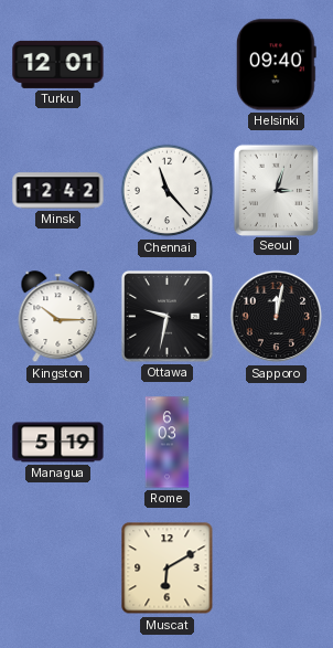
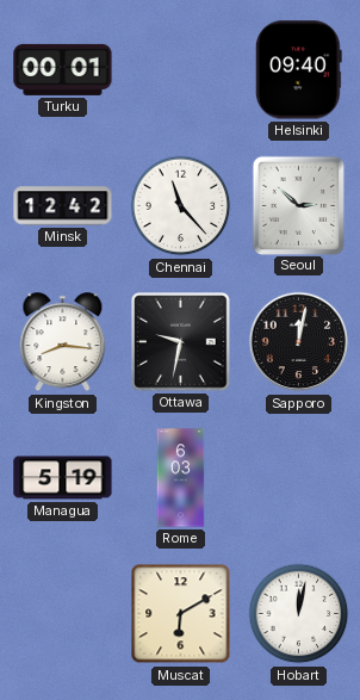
Turku: 12:01 -> 00:01 (63, 69)
Seoul: 3:03 -> 2:52 (298, 205)
Kingston: 10:15 -> 8:16 (63, 342)
Hobart: none -> 12:02 (299, 614)
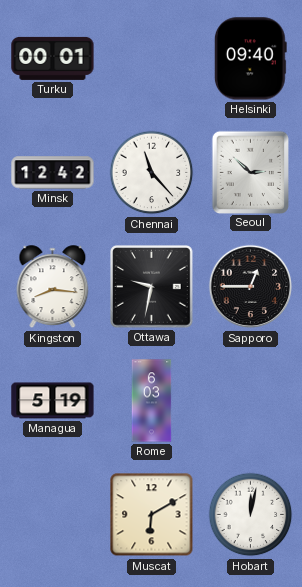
Sapporo: 12:02 -> 12:45 (251, 287)
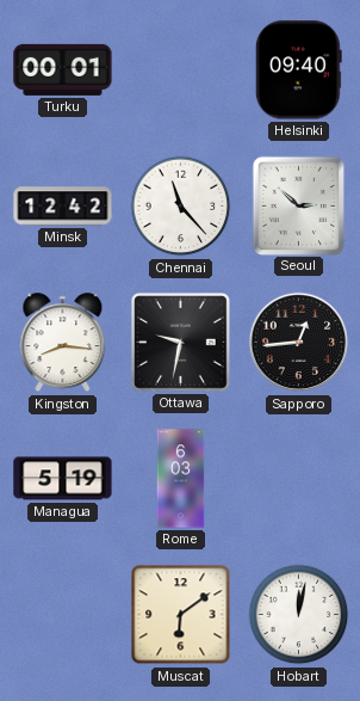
Sapporo: 12:45 -> 12:44 (299, 343)
Muscat: 6:10 -> 6:09 (181, 615)
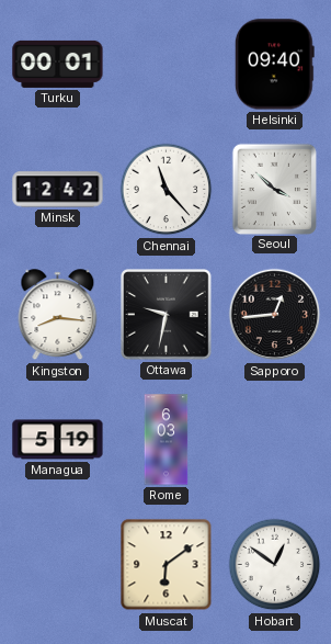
Seoul: 2:52 -> 3:52 (274, 189)
Hobart: 12:02 -> 12:51 (275, 565)
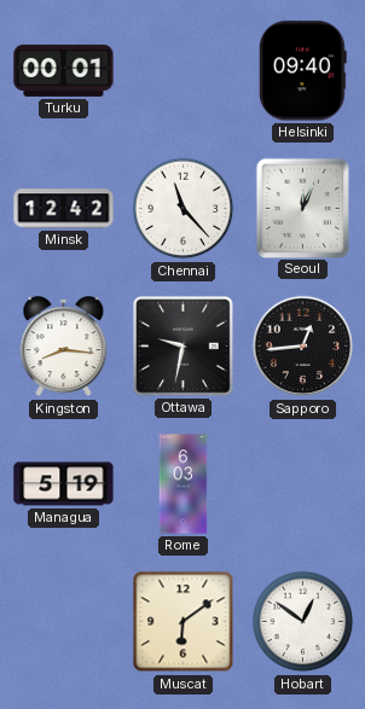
Seoul: 3:52 -> 12:04 (302, 208)
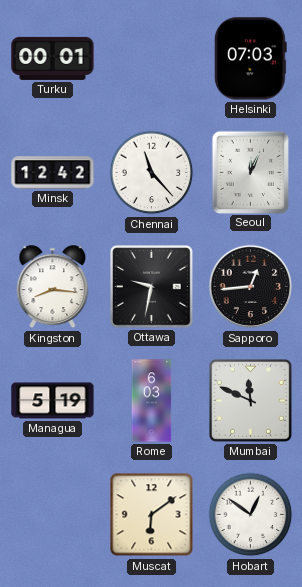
Helsinki: 09:40 -> 07:03 (250, 59)
Mumbai: none -> 11:49 (251, 401)
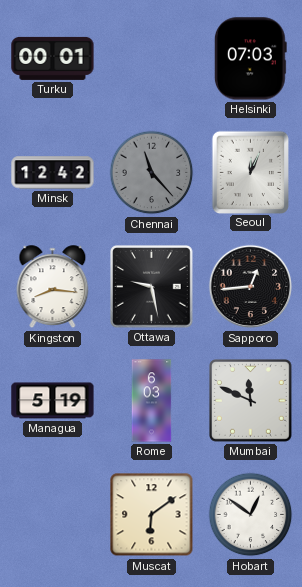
Chennai dial: white -> grey (152, 173)
Ottawa: 9:32 -> 9:28 (152, 287)
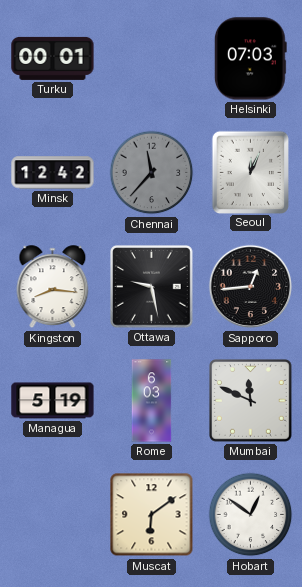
Chennai: 11:23 -> 11:37 (152, 173)
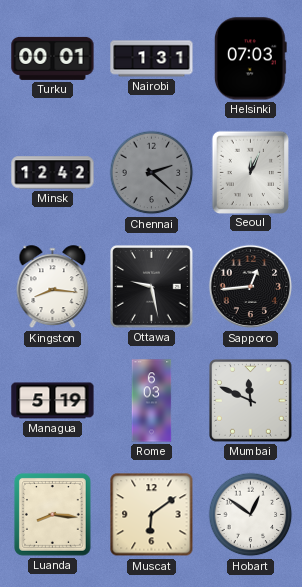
Nairobi: none -> 1:31 (152, 59)
Chennai: 11:37 -> 2:22 (152, 173)
Luanda: none -> 8:16 (52, 514)
